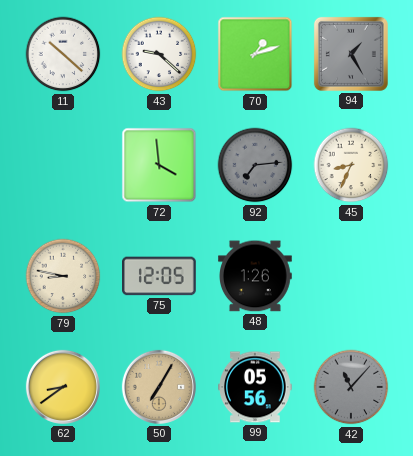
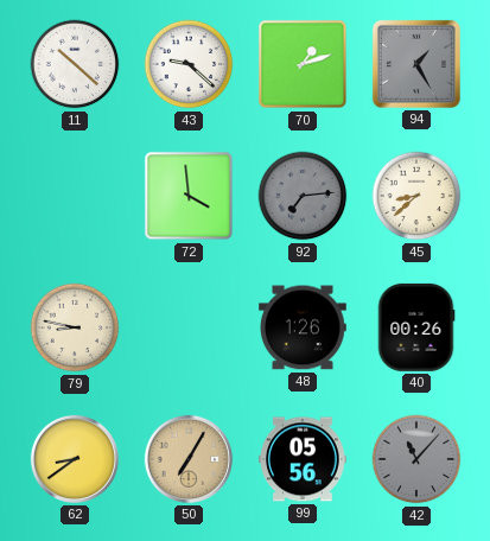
45: 8:34 -> 8:38 (416, 196)
75: 12:05 -> none (160, 276)
40: none -> 00:26 (416, 329)
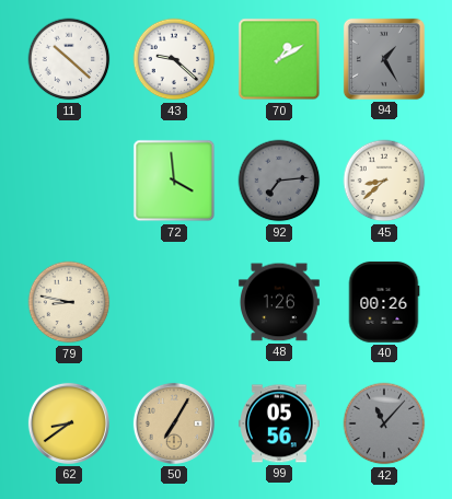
70: 1:12 -> 1:10 (279, 59)
